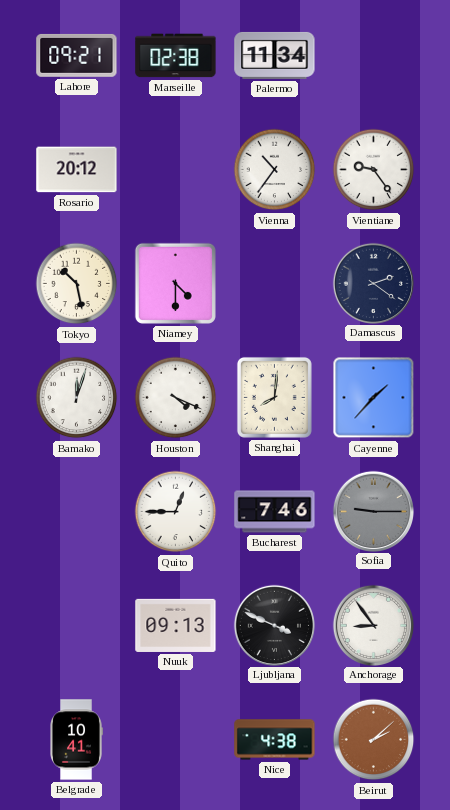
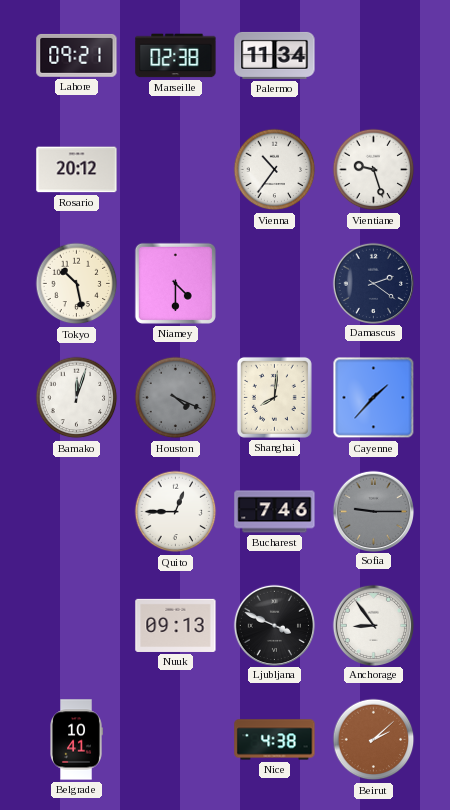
Vientiane: 9:24 -> 9:27 (374, 170)
Houston dial: white -> grey (176, 398)
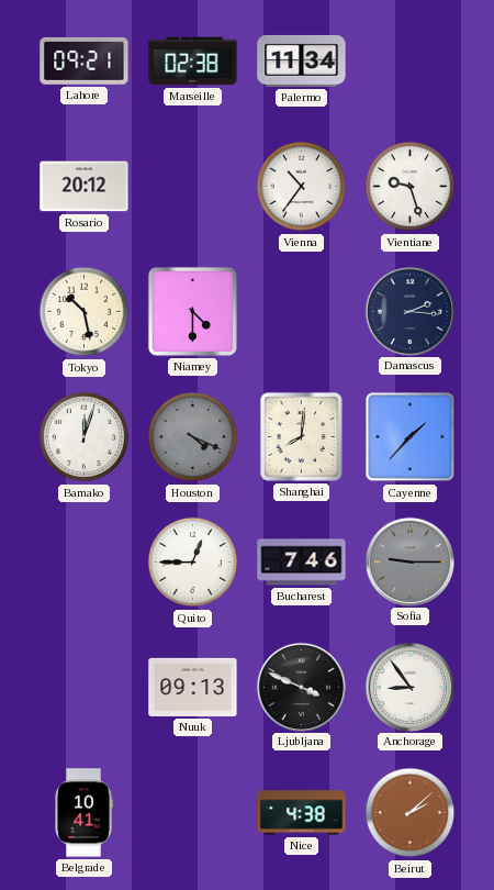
Damascus: 2:21 -> 2:16 (409, 311)
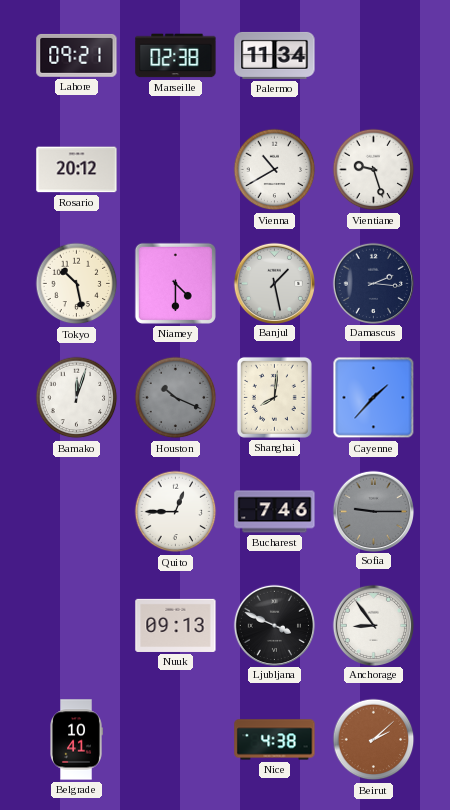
Vienna: 10:36 -> 10:40 (275, 170)
Banjul: none -> 1:28 (274, 283)
Houston: 4:19 -> 10:19 (176, 398)
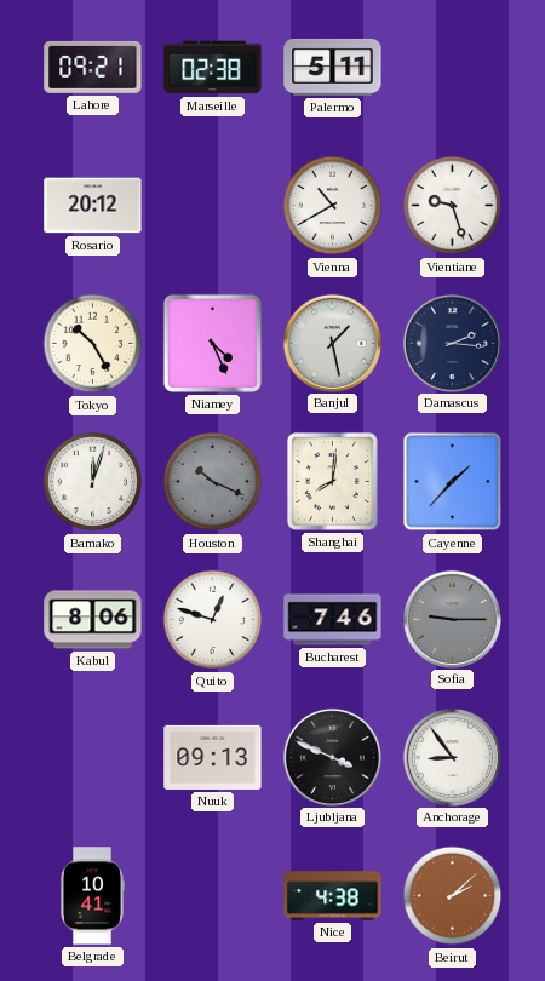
Palermo: 11:34 -> 5:11 (333, 67)
Tokyo: 10:28 -> 10:25 (93, 344)
Niamey: 4:30 -> 4:26 (212, 343)
Kabul: none -> 8:06 (93, 620)
Quito: 12:45 -> 12:48 (213, 620)
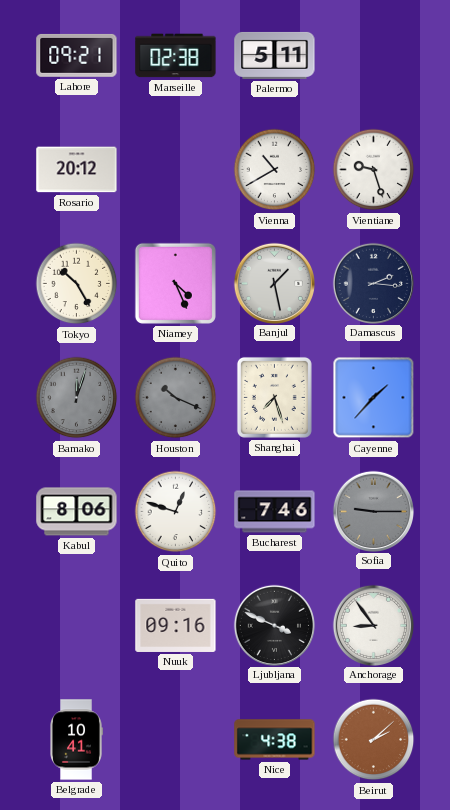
Bamako dial: white -> grey (77, 398)
Shanghai: 8:01 -> 7:27 (274, 397)
Nuuk: 09:13 -> 09:16 (176, 625)
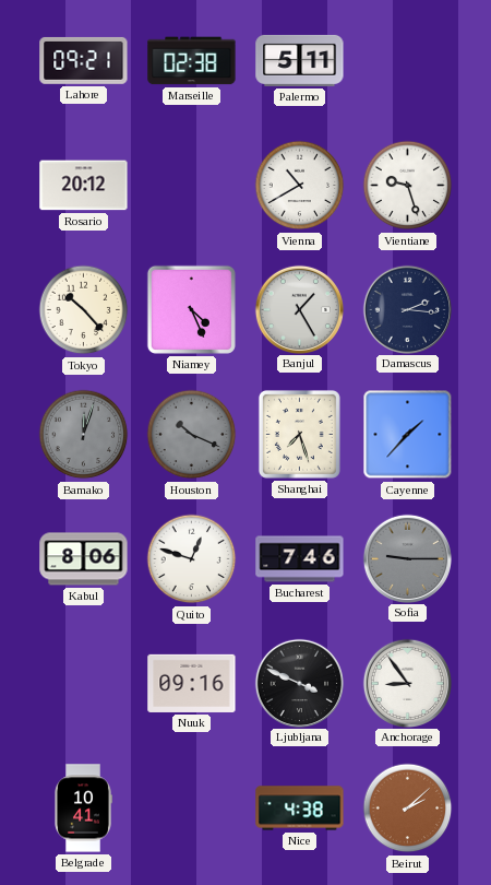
Tokyo: 10:25 -> 10:23 (84, 310)
Banjul: 1:28 -> 1:25 (299, 309)
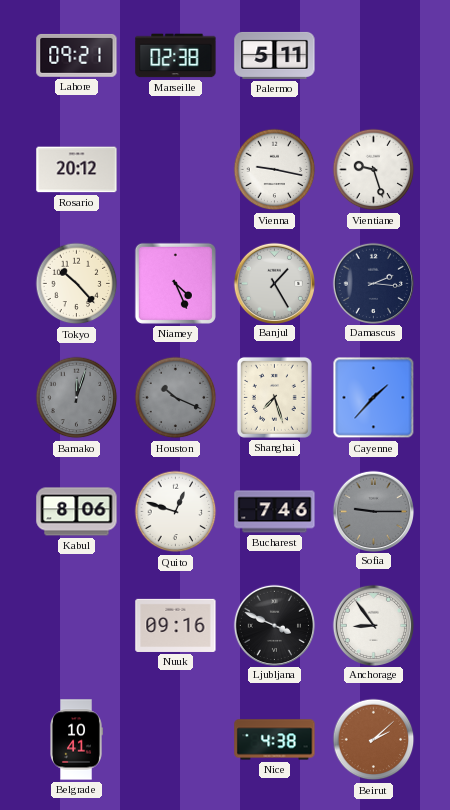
Vienna: 10:40 -> 9:17 (275, 170)
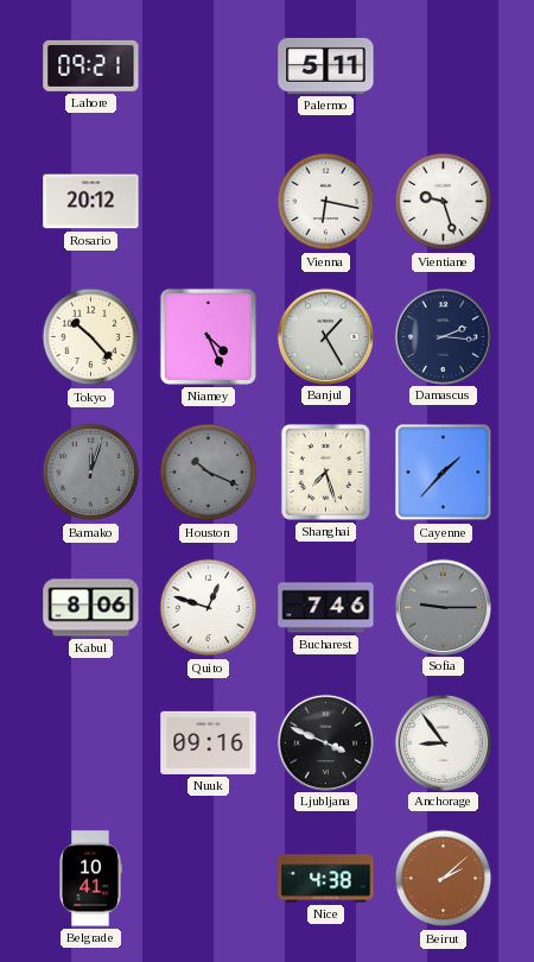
Marseille: 02:38 -> none (176, 56)
Vienna: 9:17 -> 6:17 (326, 202)
